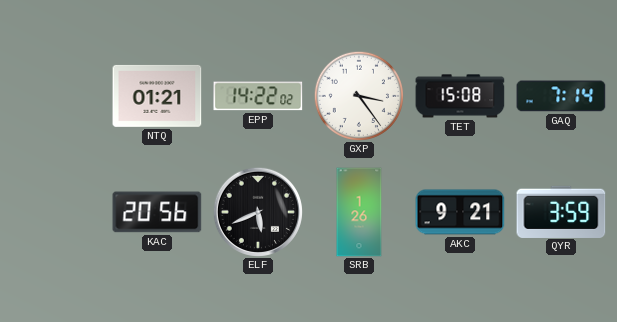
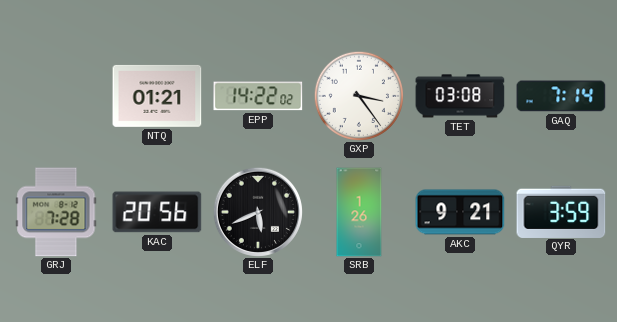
TET: 15:08 -> 03:08 (460, 96)
GRJ: none -> 7:28 (56, 212)
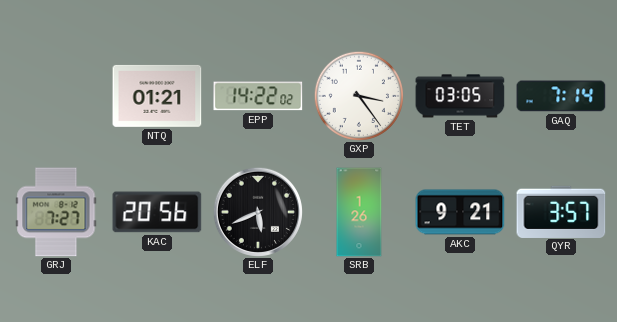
TET: 03:08 -> 03:05 (460, 96)
GRJ: 7:28 -> 7:27 (56, 212)
QYR: 3:59 -> 3:57 (561, 211)
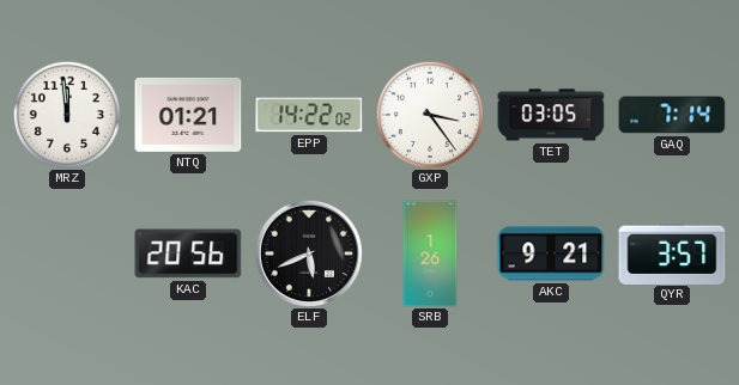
MRZ: none -> 11:59 (67, 115)
GRJ: 7:27 -> none (56, 212)
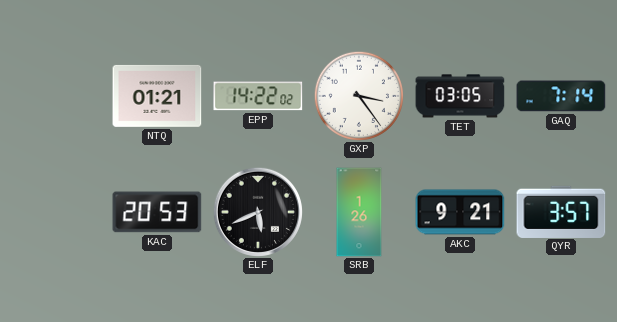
MRZ: 11:59 -> none (67, 115)
KAC: 20:56 -> 20:53 (157, 212)
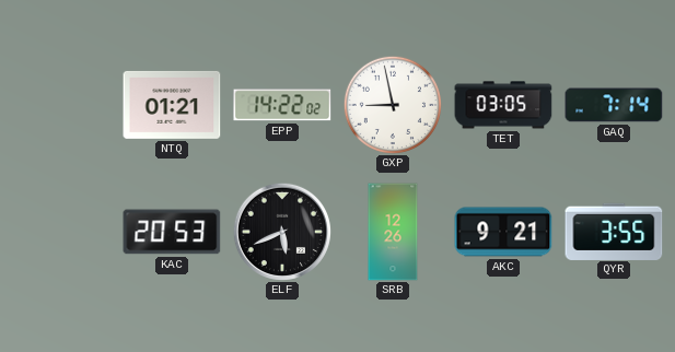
GXP: 3:24 -> 8:58 (393, 105)
SRB: 1:26 -> 12:26 (393, 232)
QYR: 3:57 -> 3:55 (614, 231)
